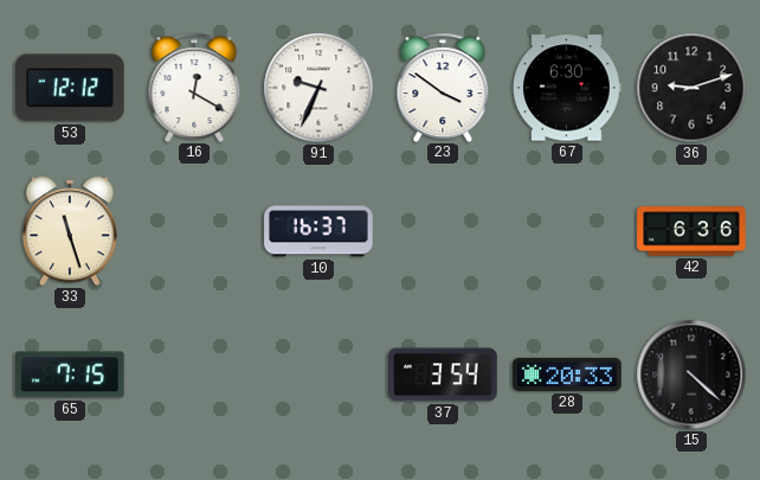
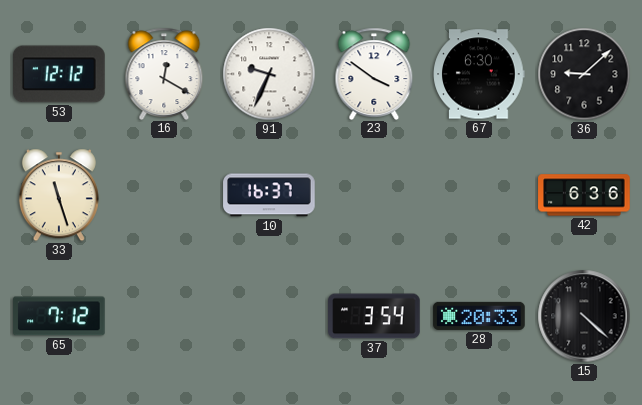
36: 9:12 -> 9:08 (584, 74)
65: 7:15 -> 7:12 (59, 316)
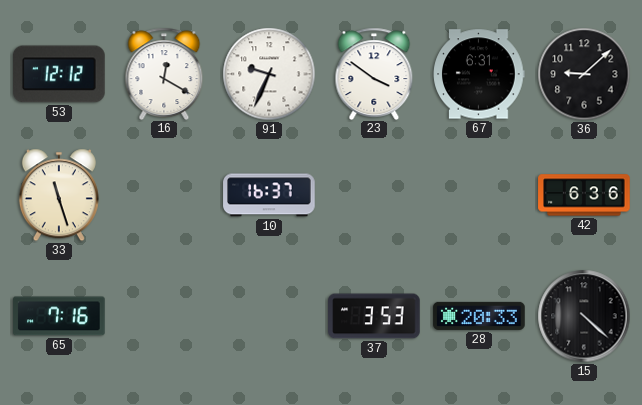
67: 6:30 -> 6:31 (479, 74)
65: 7:12 -> 7:16 (59, 316)
37: 3:54 -> 3:53 (374, 316)
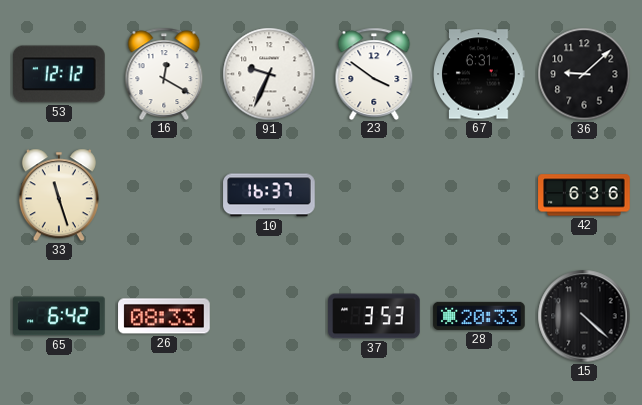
65: 7:16 -> 6:42 (59, 316)
26: none -> 08:33 (164, 316)
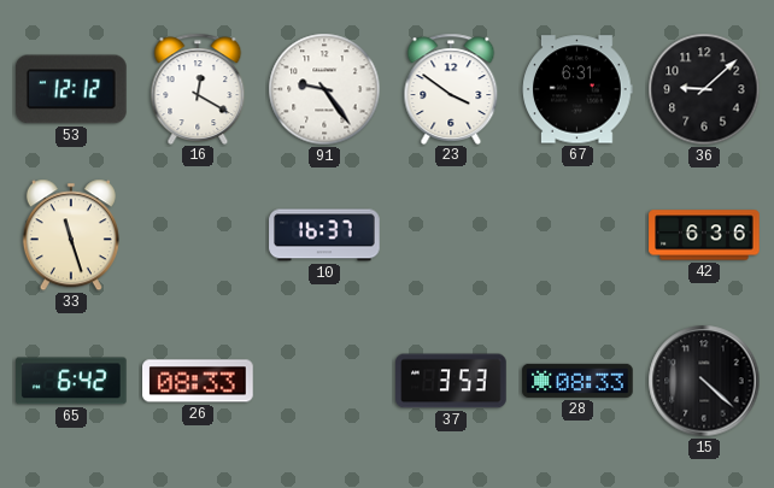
91: 9:34 -> 9:24 (324, 89)
28: 20:33 -> 08:33 (577, 381)
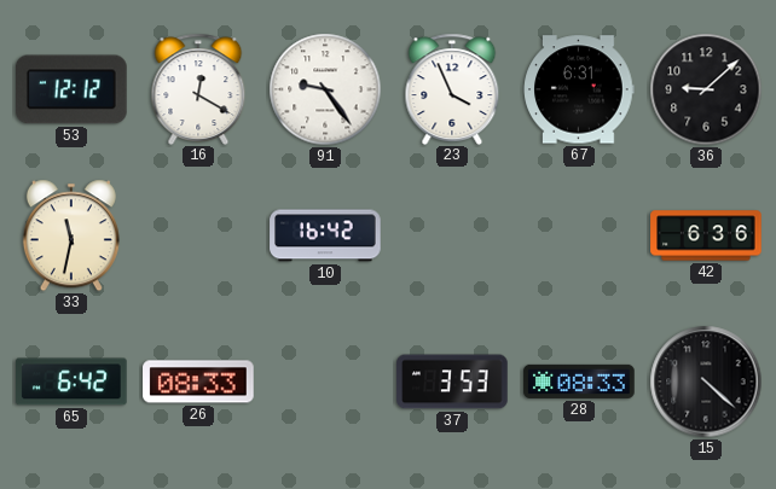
23: 3:51 -> 3:56 (452, 88)
33: 11:27 -> 11:32 (71, 235)
10: 16:37 -> 16:42 (325, 235)
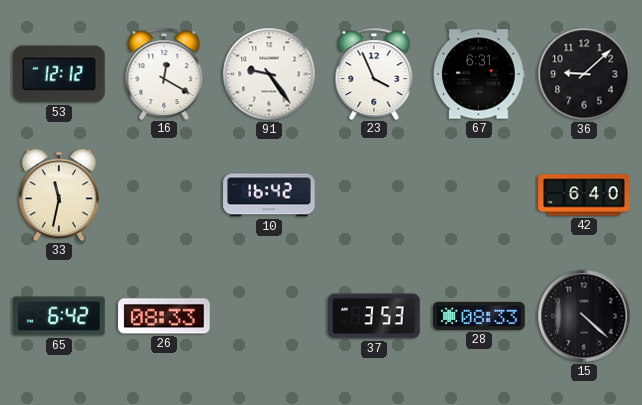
42: 6:36 -> 6:40 (584, 195)
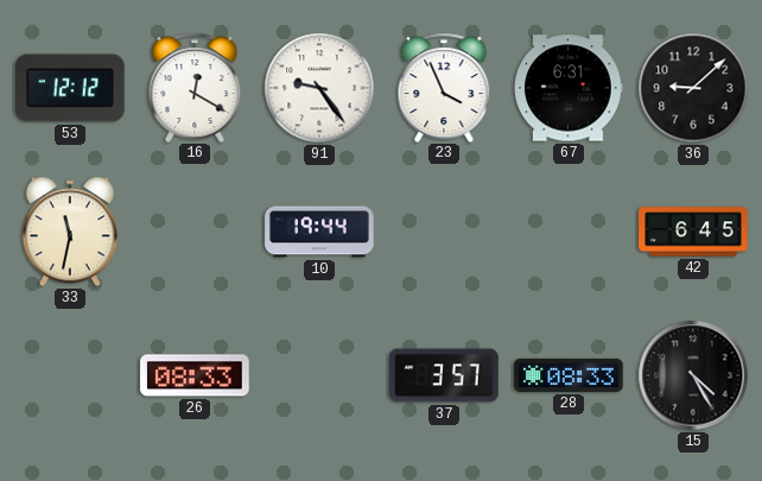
10: 16:42 -> 19:44 (319, 232)
42: 6:40 -> 6:45 (693, 232)
65: 6:42 -> none (59, 316)
37: 3:53 -> 3:57 (444, 375)
15: 4:22 -> 4:25 (693, 375)
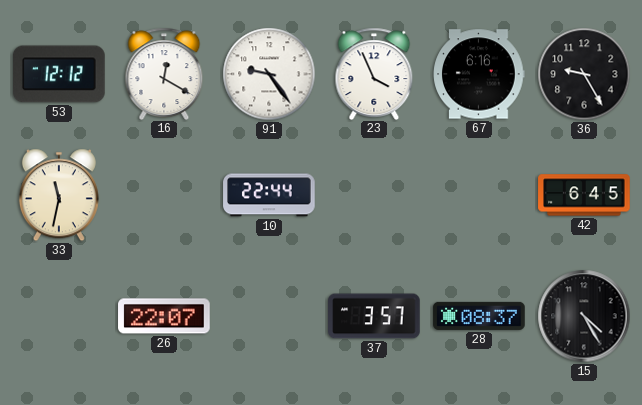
67: 6:31 -> 6:16 (479, 74)
36: 9:08 -> 9:25 (584, 74)
10: 19:44 -> 22:44 (269, 195)
26: 08:33 -> 22:07 (164, 316)
28: 08:33 -> 08:37 (479, 316)
